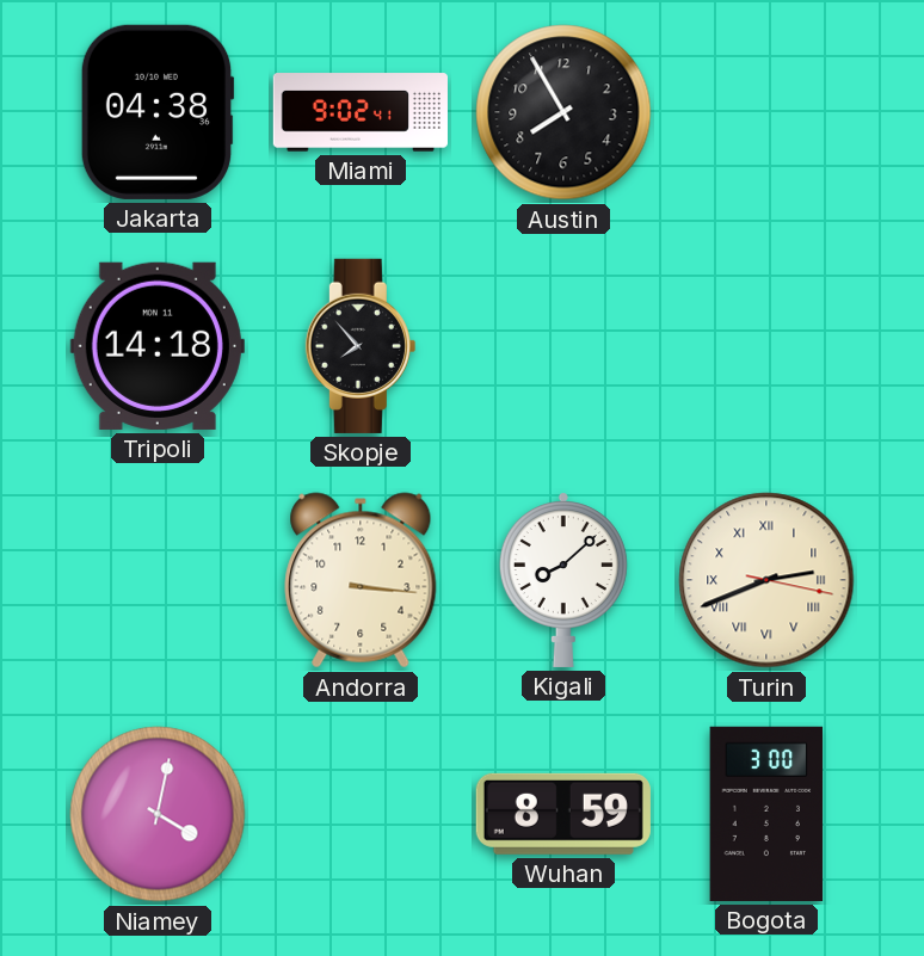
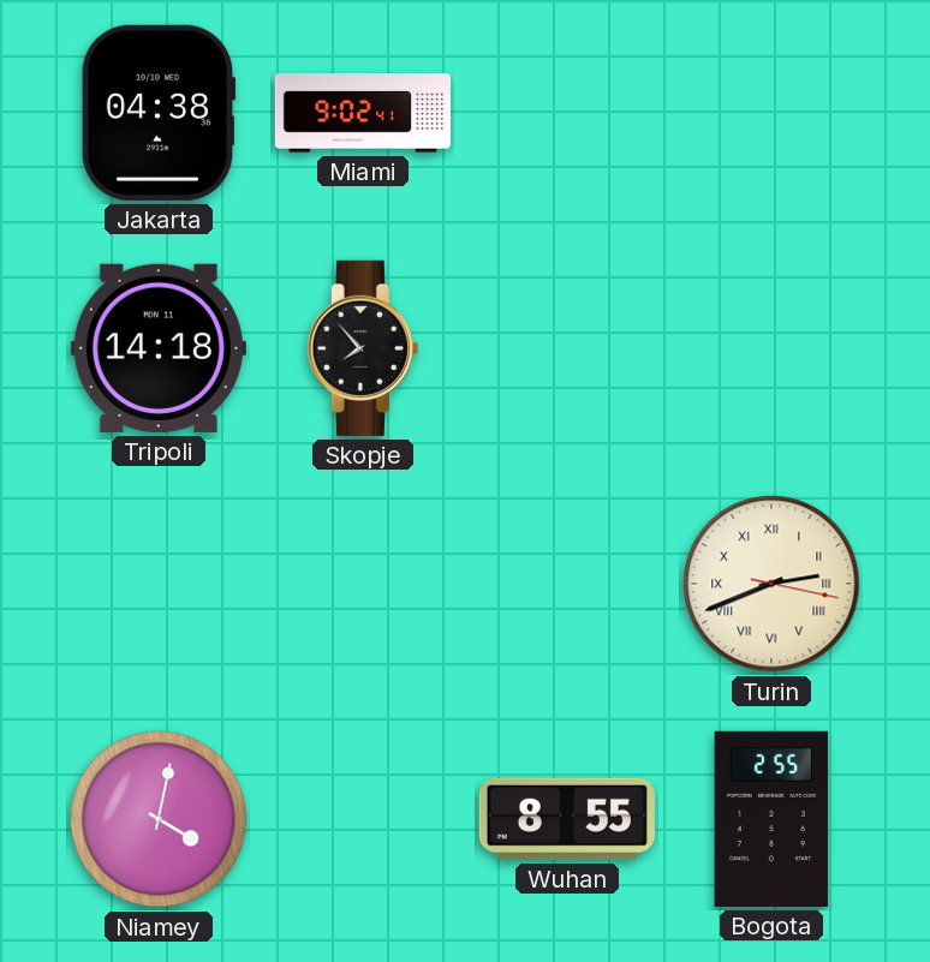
Austin: 7:55 -> none (563, 112)
Andorra: 3:16 -> none (361, 580)
Kigali: 8:08 -> none (563, 580)
Wuhan: 8:59 -> 8:55 (567, 819)
Bogota: 3:00 -> 2:55 (771, 819)
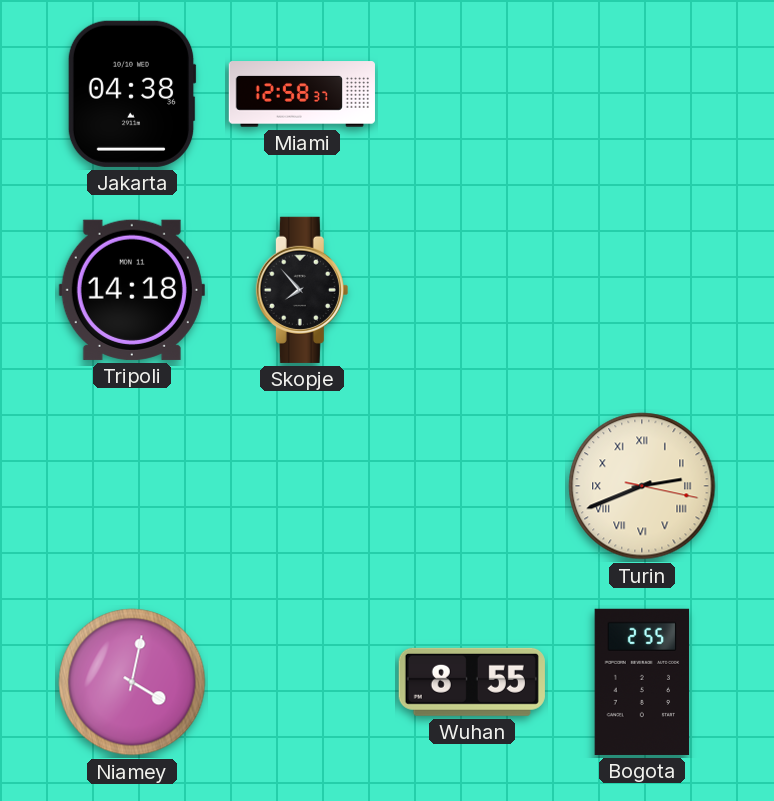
Miami: 9:02 -> 12:58 (302, 94)
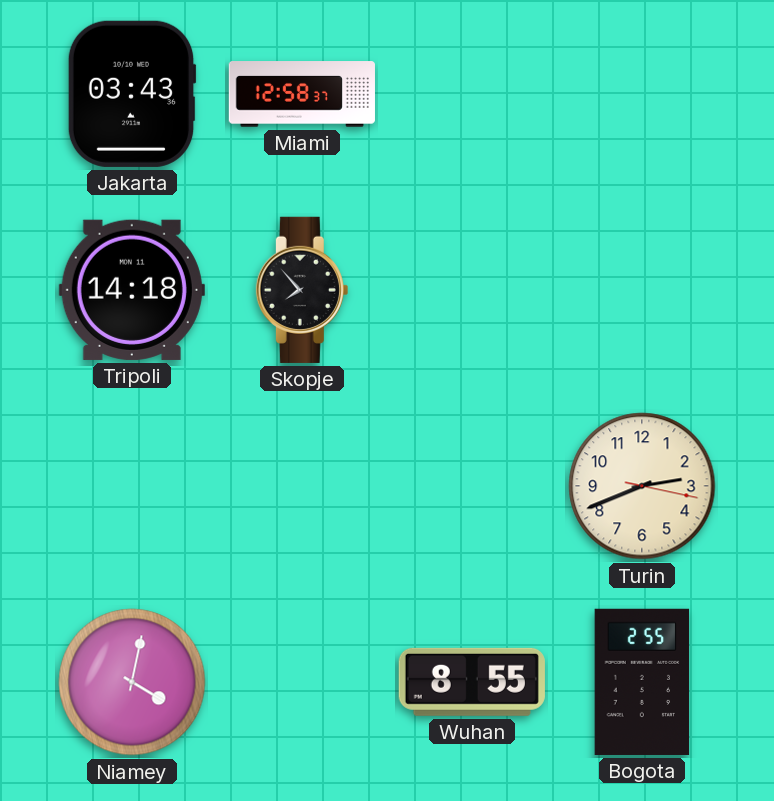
Jakarta: 04:38 -> 03:43 (132, 94)
Turin numerals: Roman -> Arabic (642, 486)
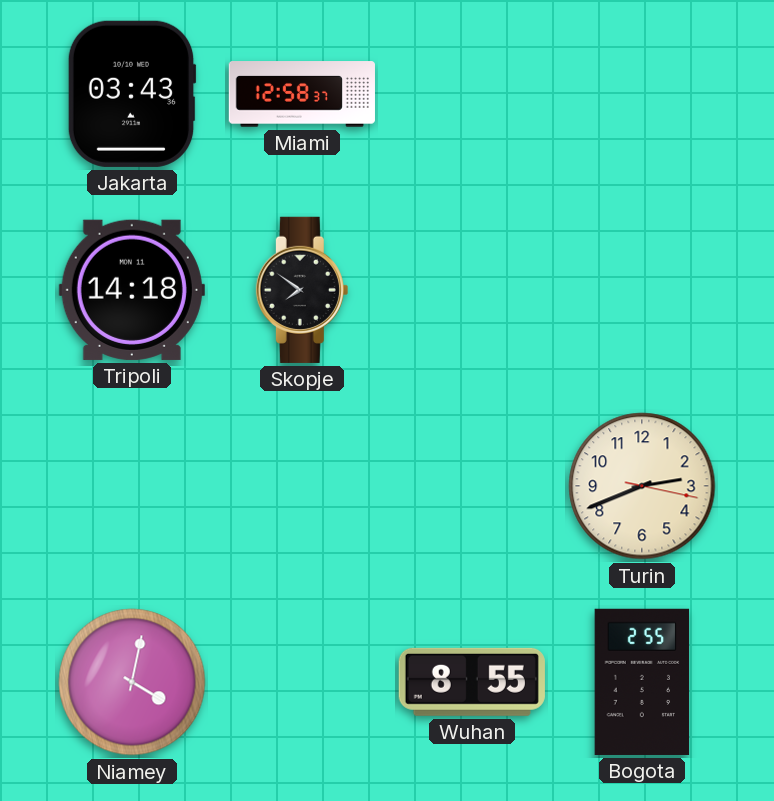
Skopje: 7:53 -> 7:51 (302, 290)
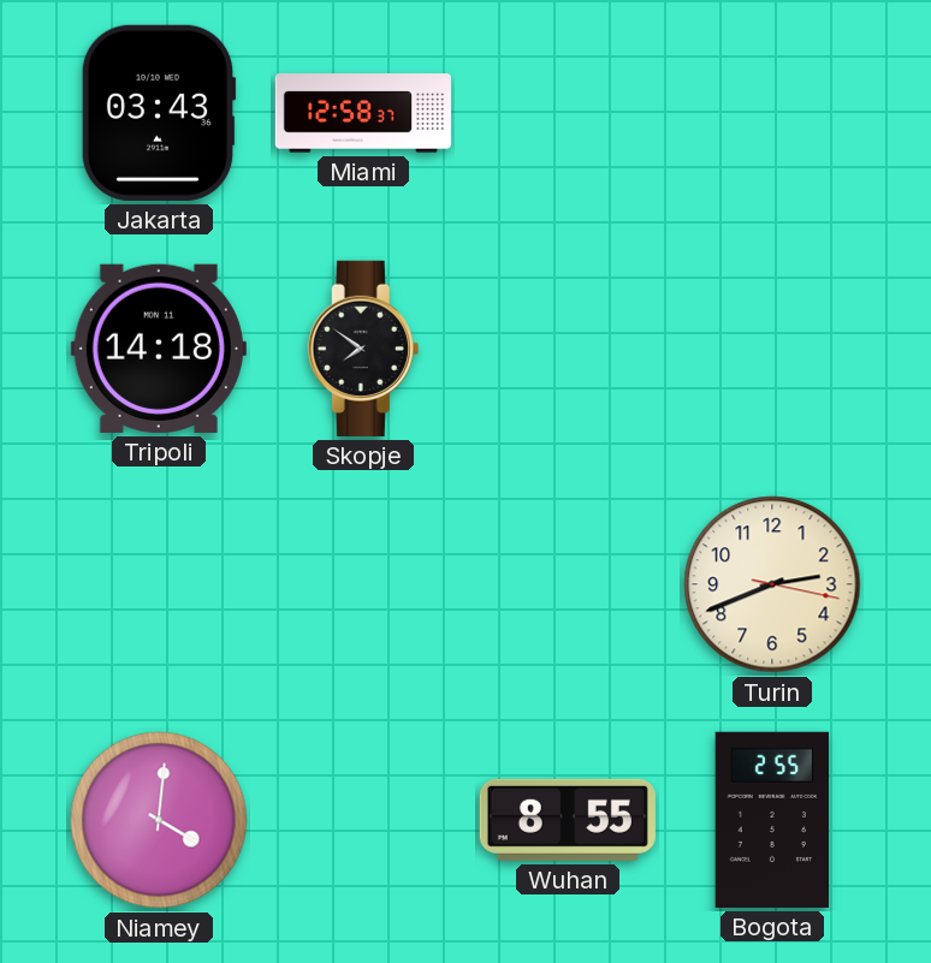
Niamey: 4:02 -> 4:01 (159, 820)
